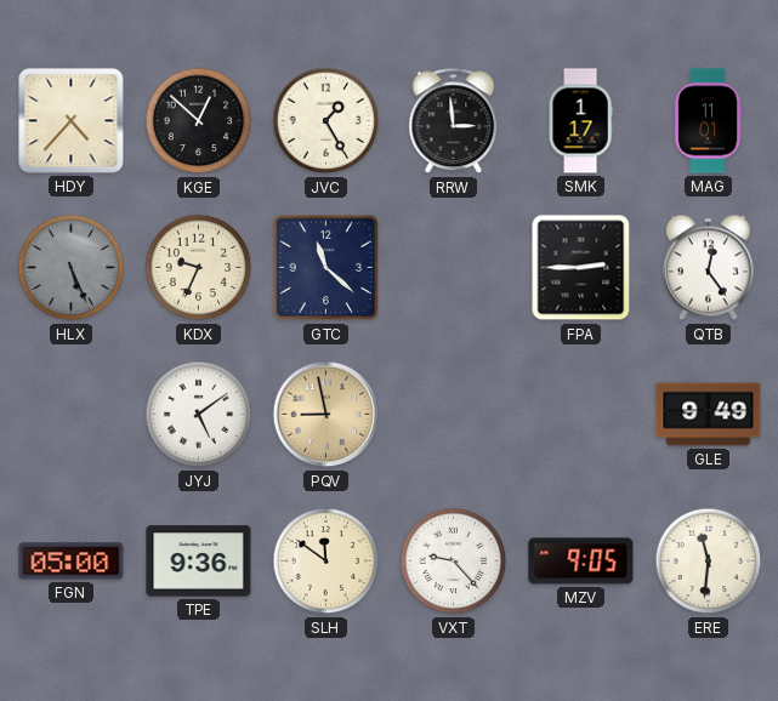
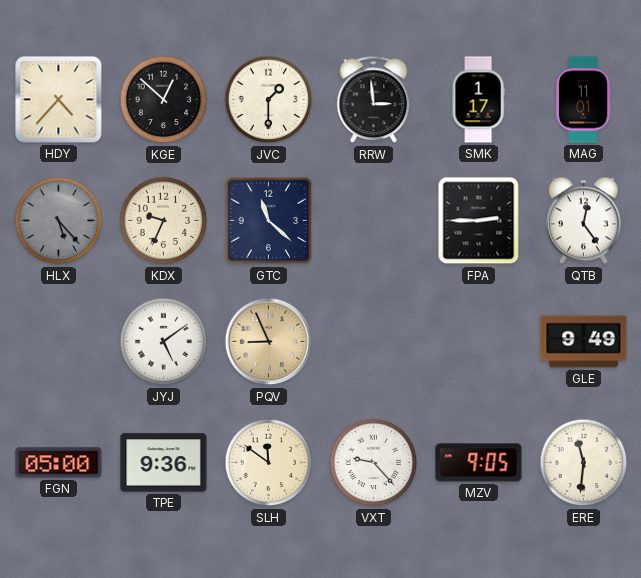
JVC: 1:25 -> 1:30 (269, 100)
HLX: 5:26 -> 5:23 (59, 221)
PQV: 8:58 -> 8:56 (269, 342)
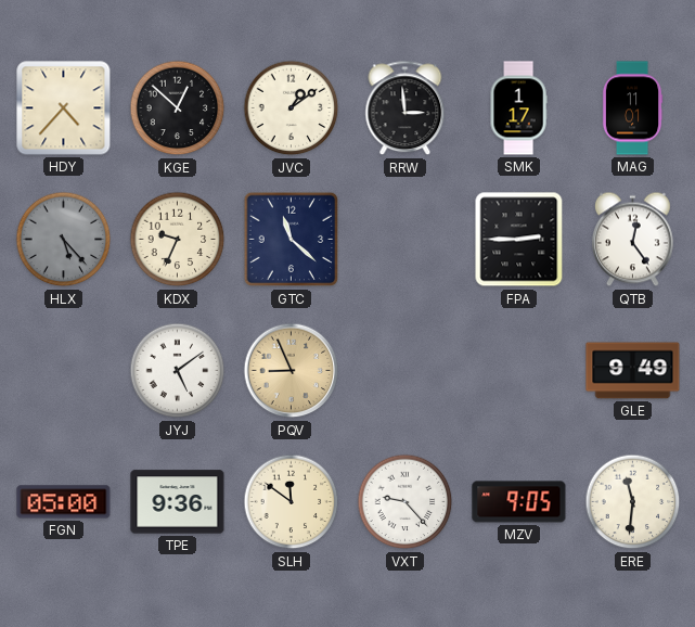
JVC: 1:30 -> 1:09 (292, 108)
